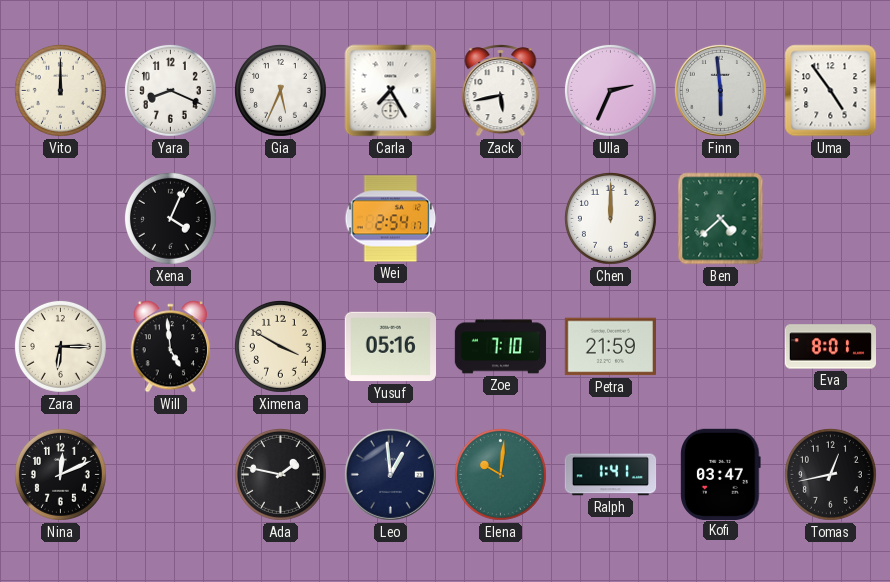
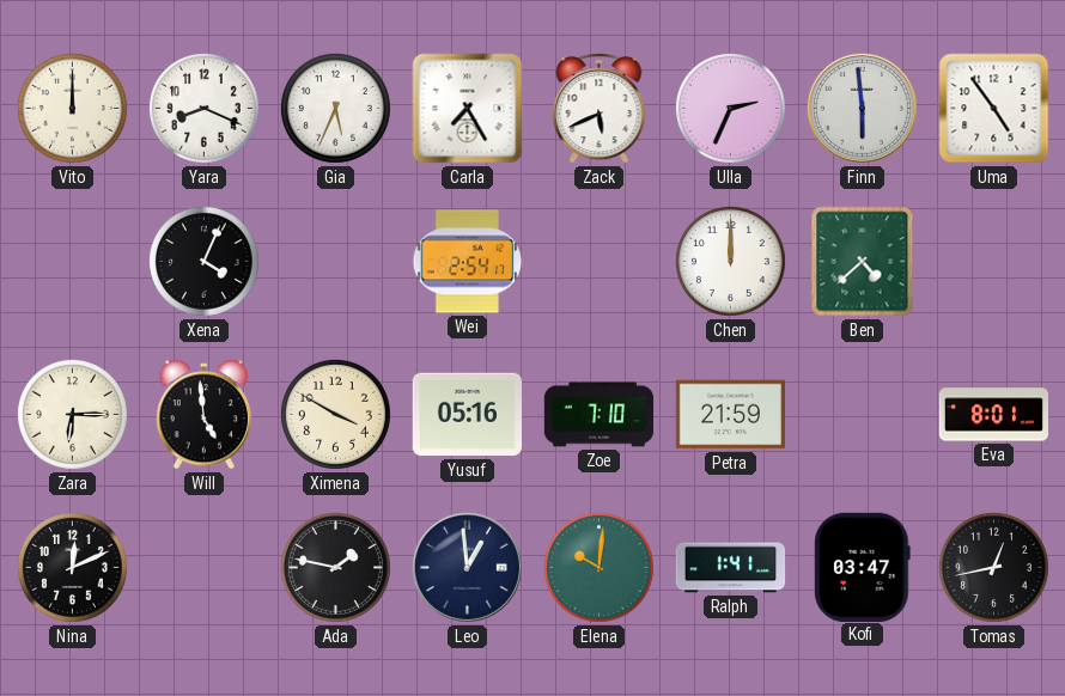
Zack: 5:43 -> 5:41 (600, 109)
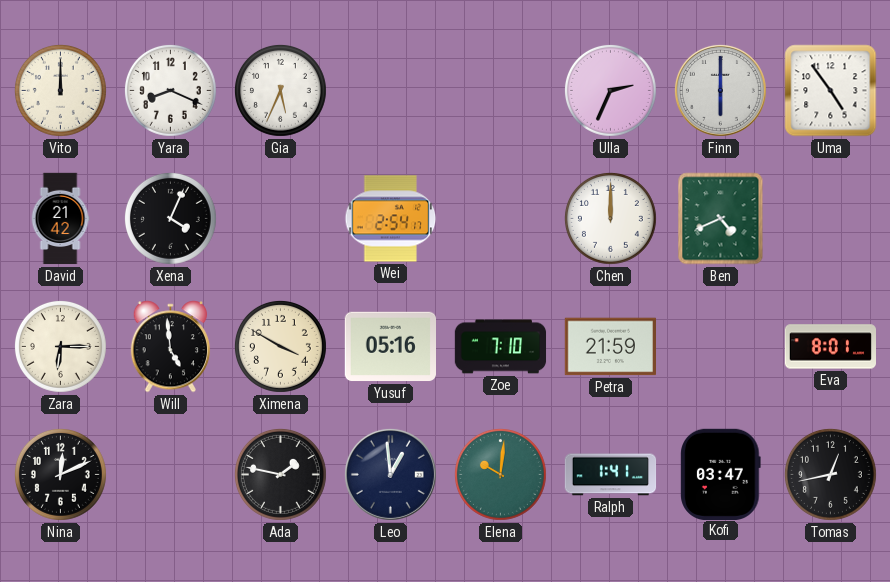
Carla: 7:25 -> none (468, 109)
Zack: 5:41 -> none (600, 109)
Finn: 5:59 -> 6:00 (720, 90)
David: none -> 21:42 (60, 219)
Ben: 4:38 -> 4:41 (721, 219)
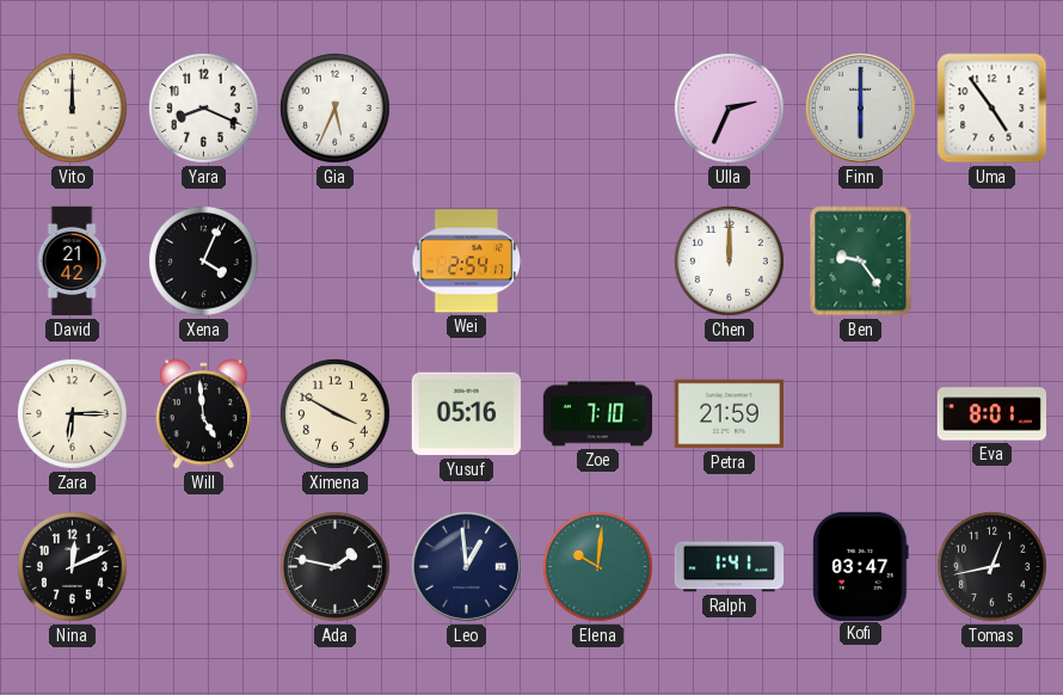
Ben: 4:41 -> 9:24 (861, 262)
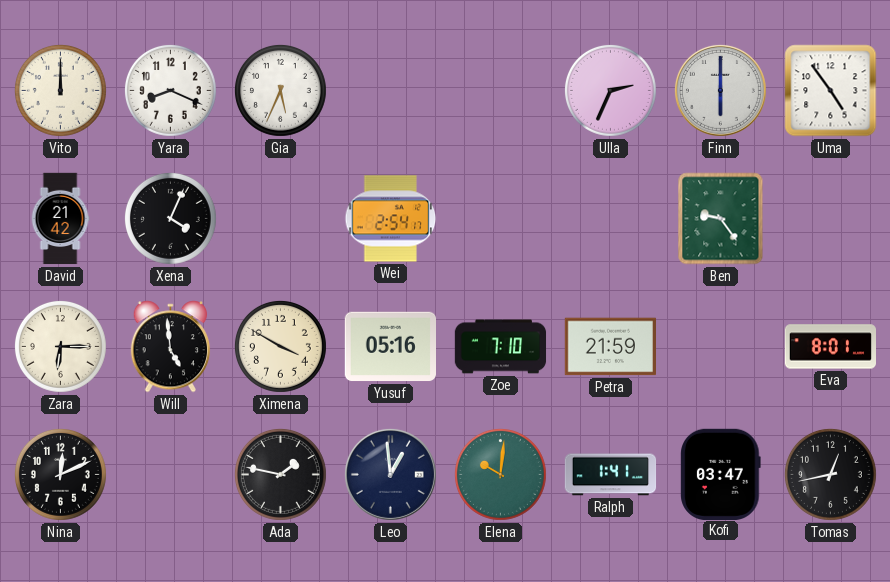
Chen: 12:00 -> none (729, 260)
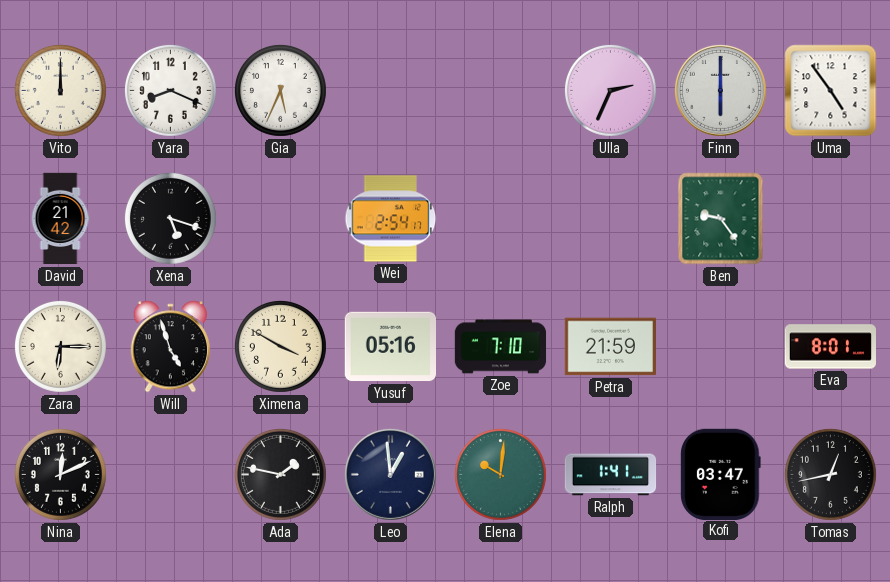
Xena: 4:04 -> 5:18 (170, 218)
Will: 4:59 -> 4:57 (171, 347)
